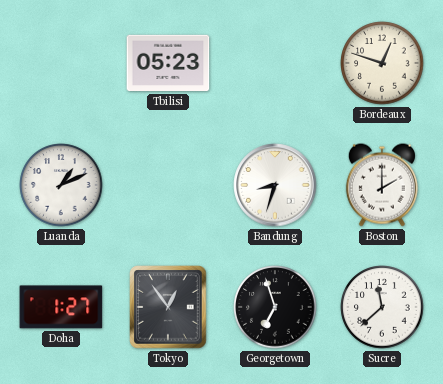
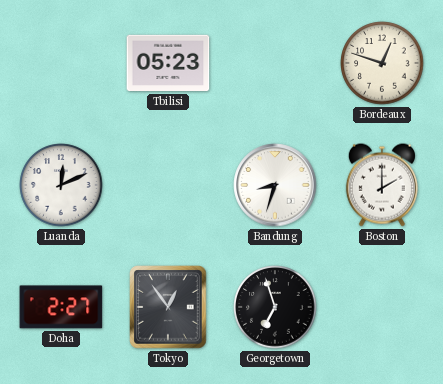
Luanda: 1:11 -> 12:11 (61, 185)
Doha: 1:27 -> 2:27 (61, 307)
Sucre: 11:38 -> none (382, 307)
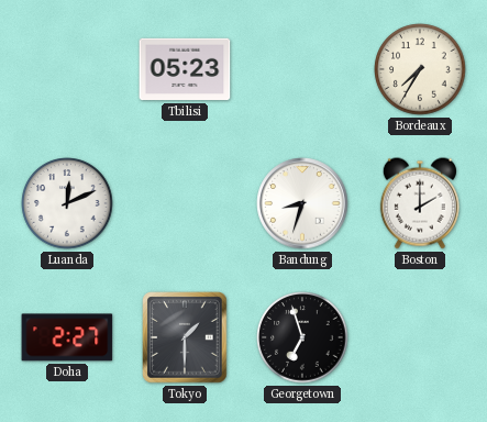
Bordeaux: 12:48 -> 7:35 (420, 69)
Tokyo: 12:54 -> 1:30 (185, 337)
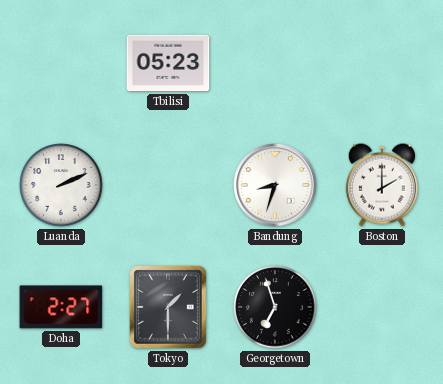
Bordeaux: 7:35 -> none (420, 69)
Luanda: 12:11 -> 2:11 (61, 185)
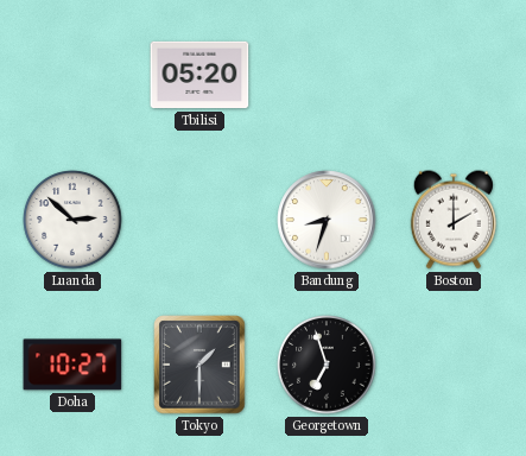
Tbilisi: 05:23 -> 05:20 (199, 75)
Luanda: 2:11 -> 2:52 (72, 220)
Doha: 2:27 -> 10:27 (72, 365)
